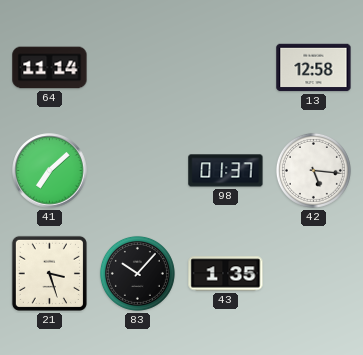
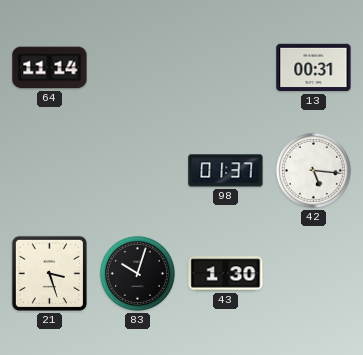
13: 12:58 -> 00:31 (314, 68)
41: 7:08 -> none (50, 171)
83: 10:07 -> 10:03 (137, 273)
43: 1:35 -> 1:30 (226, 274)
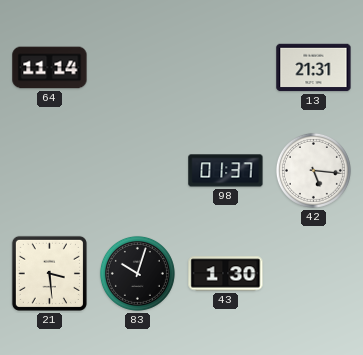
13: 00:31 -> 21:31 (314, 68)
21: 3:27 -> 3:29 (49, 273)
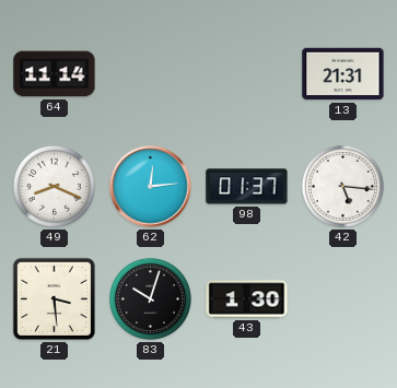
49: none -> 8:19 (54, 186)
62: none -> 12:14 (151, 187)
